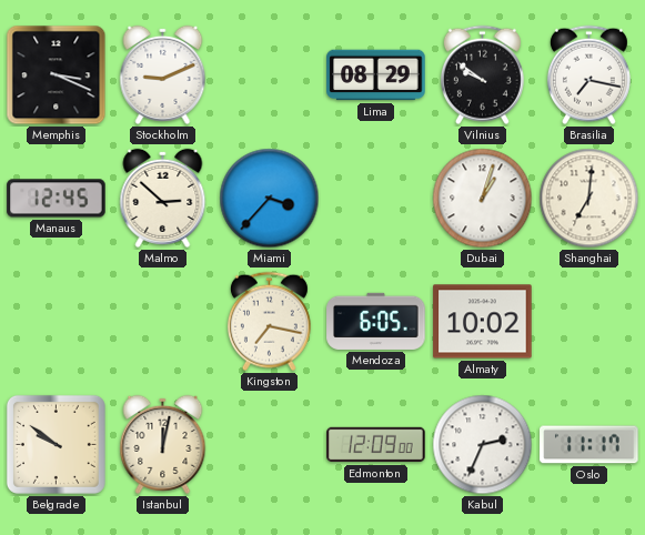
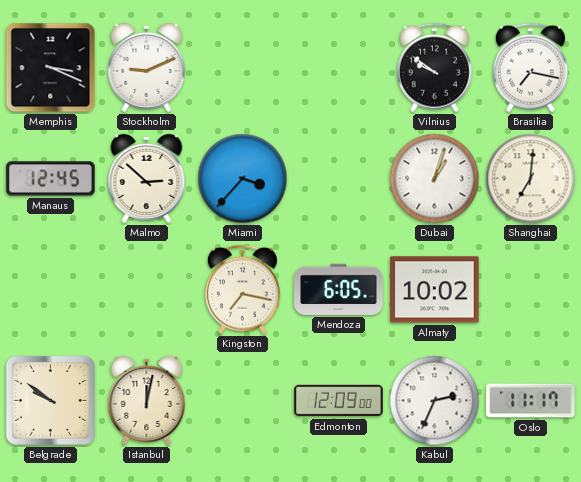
Lima: 08:29 -> none (376, 75)
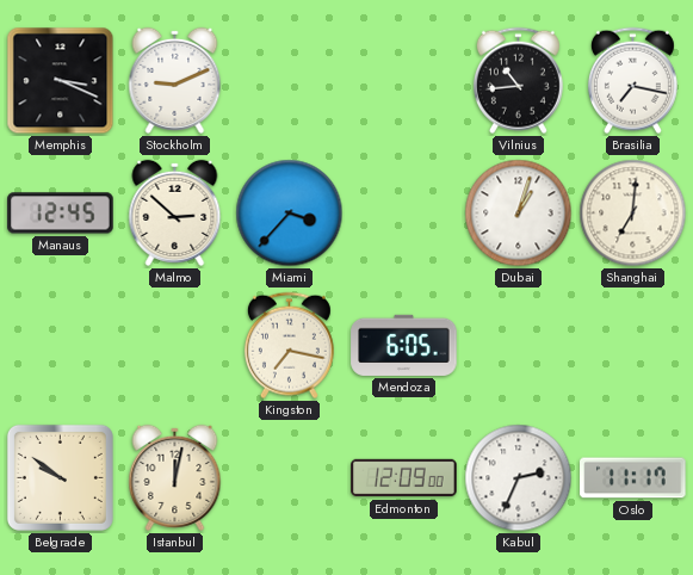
Vilnius: 9:51 -> 10:44 (518, 81)
Almaty: 10:02 -> none (435, 290)
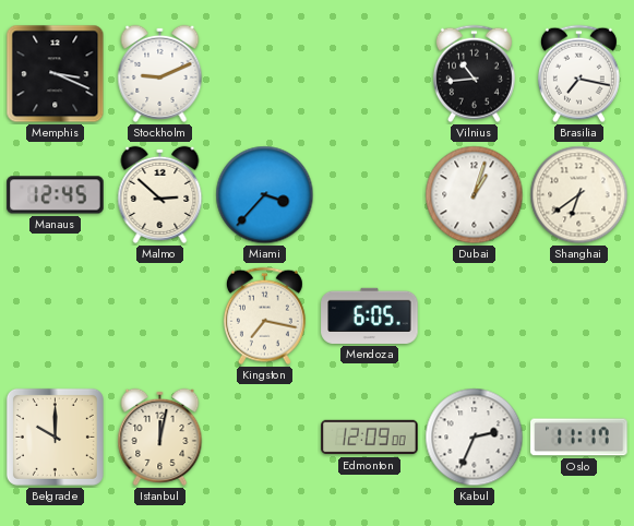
Shanghai: 7:01 -> 6:39 (579, 195)
Belgrade: 9:51 -> 10:00 (55, 437)
